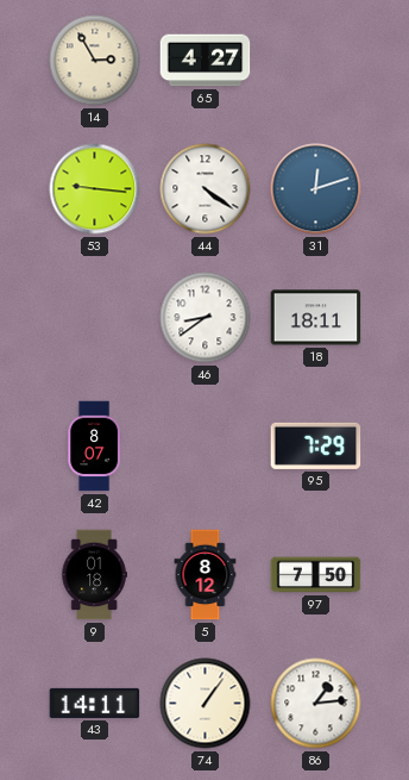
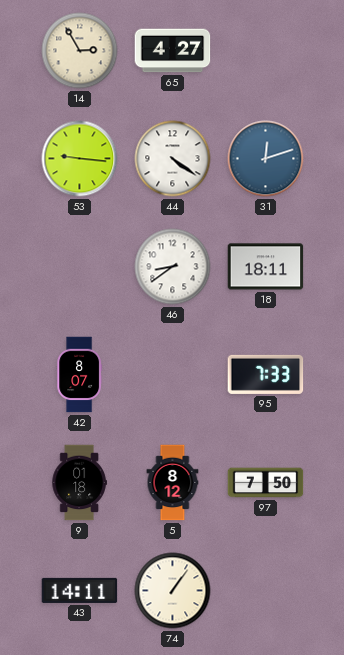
95: 7:29 -> 7:33 (266, 374)
86: 1:14 -> none (316, 704)
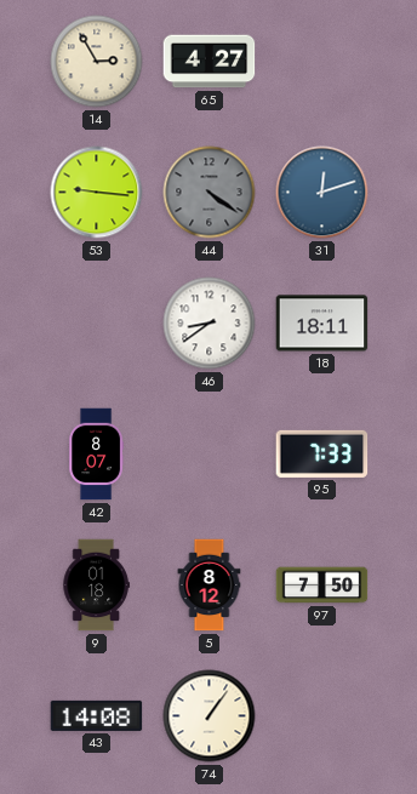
44 dial: white -> grey (210, 193)
43: 14:11 -> 14:08 (97, 715)
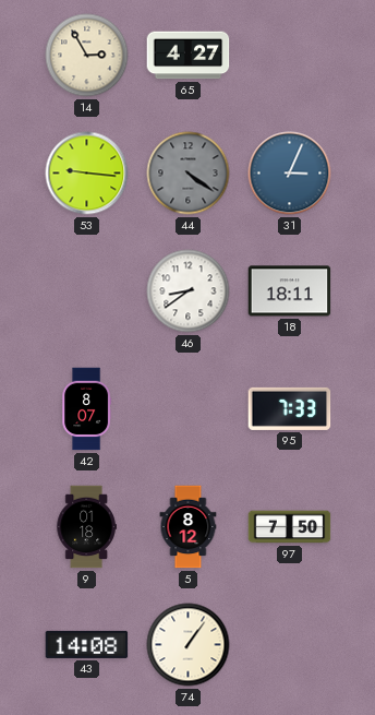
31: 12:12 -> 3:04 (290, 174)
